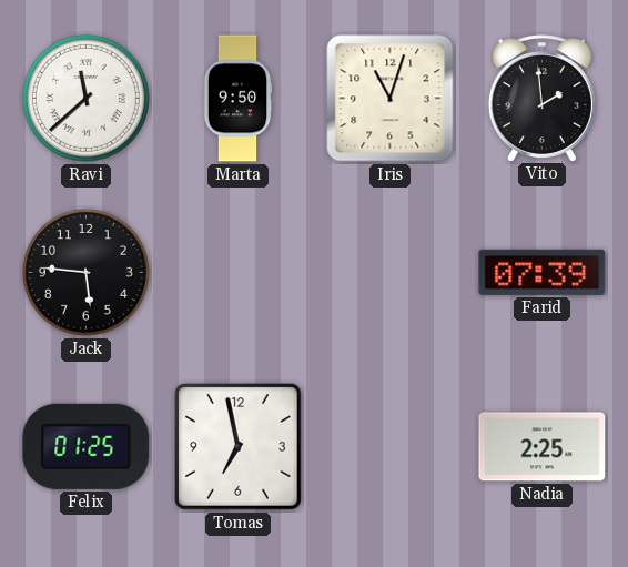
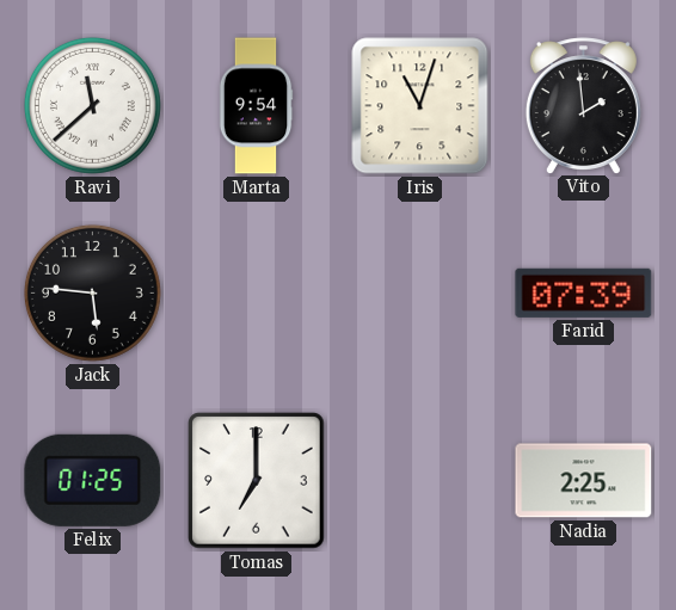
Marta: 9:50 -> 9:54 (256, 106)
Tomas: 6:58 -> 7:00 (257, 481)
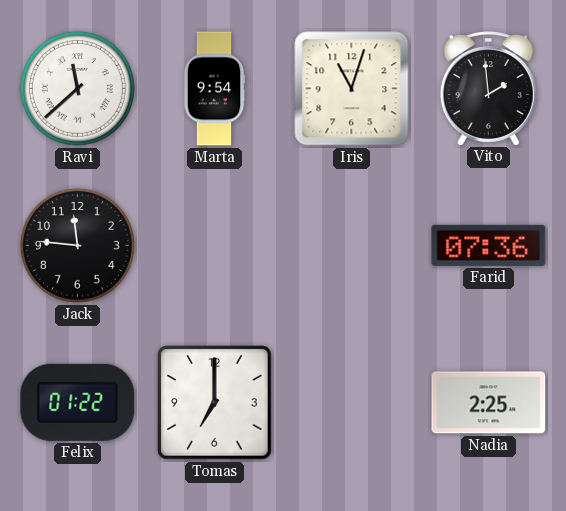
Jack: 5:46 -> 11:46 (77, 245)
Farid: 07:39 -> 07:36 (489, 245)
Felix: 01:25 -> 01:22 (78, 402)
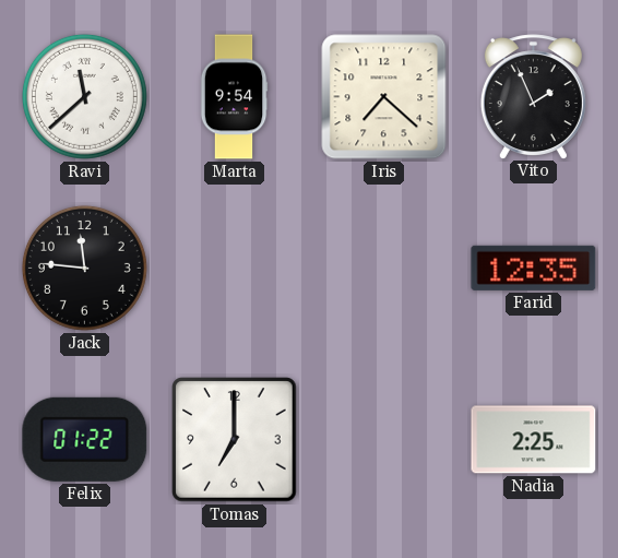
Iris: 11:03 -> 7:22 (384, 97)
Vito: 1:59 -> 1:56 (533, 96)
Farid: 07:36 -> 12:35 (534, 268)
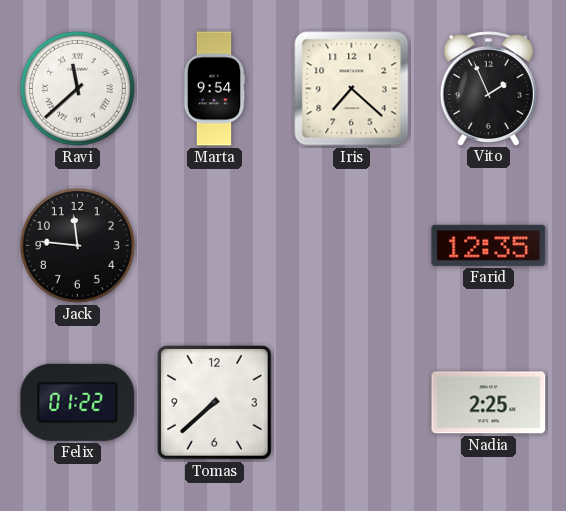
Tomas: 7:00 -> 7:38 (215, 403)
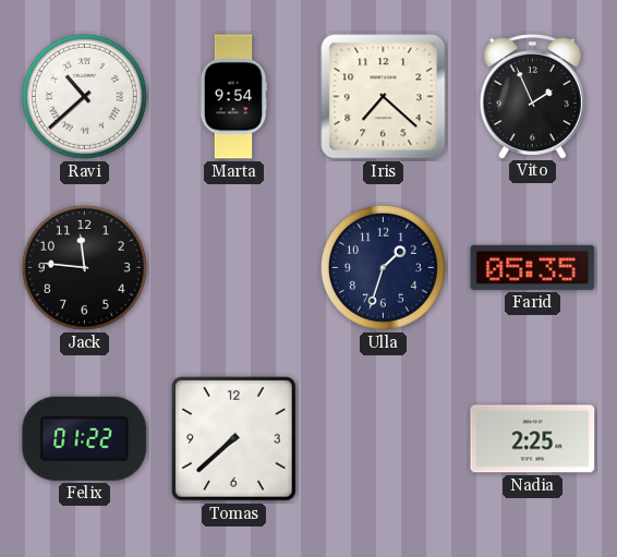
Ravi: 11:38 -> 10:38 (84, 96)
Ulla: none -> 1:33 (383, 267)
Farid: 12:35 -> 05:35 (533, 267)
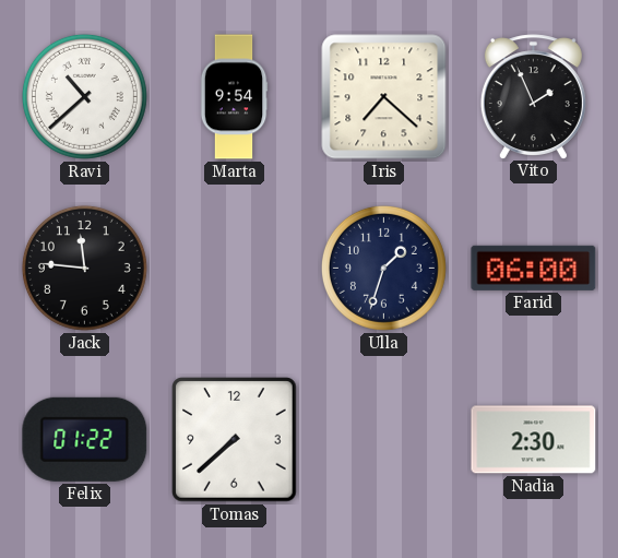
Farid: 05:35 -> 06:00 (534, 268)
Nadia: 2:25 -> 2:30 (534, 440)
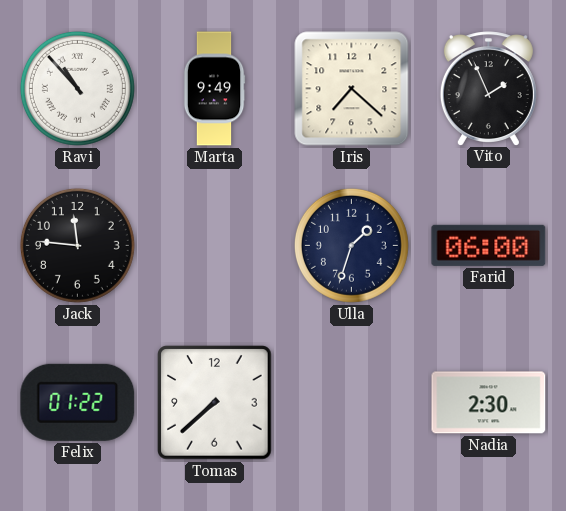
Ravi: 10:38 -> 10:53 (77, 88)
Marta: 9:54 -> 9:49 (214, 89)
